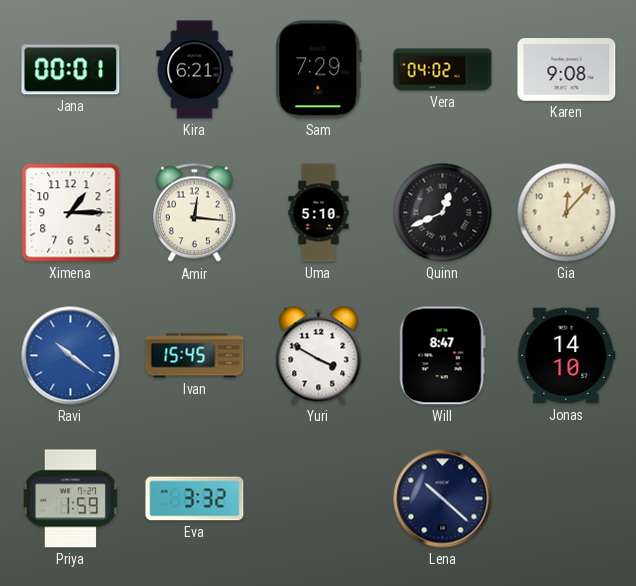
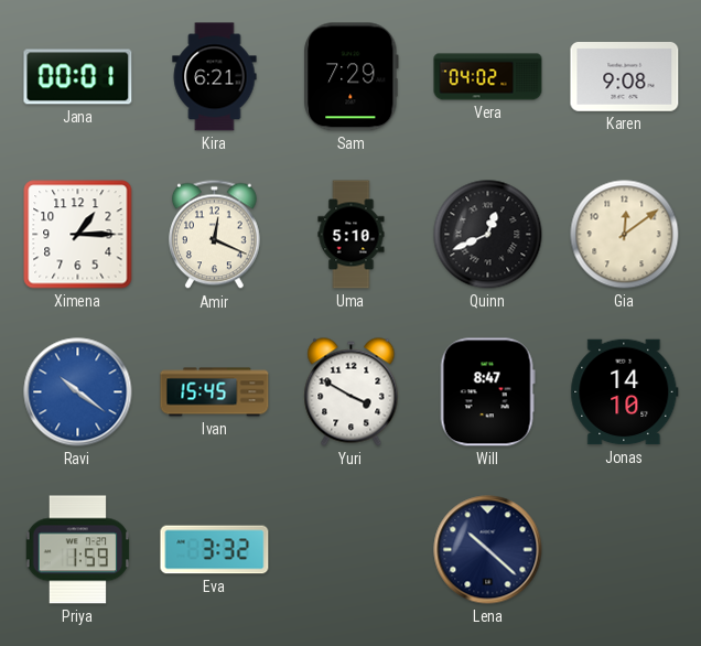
Amir: 12:16 -> 12:19 (215, 235)
Gia: 12:07 -> 12:09 (625, 235)
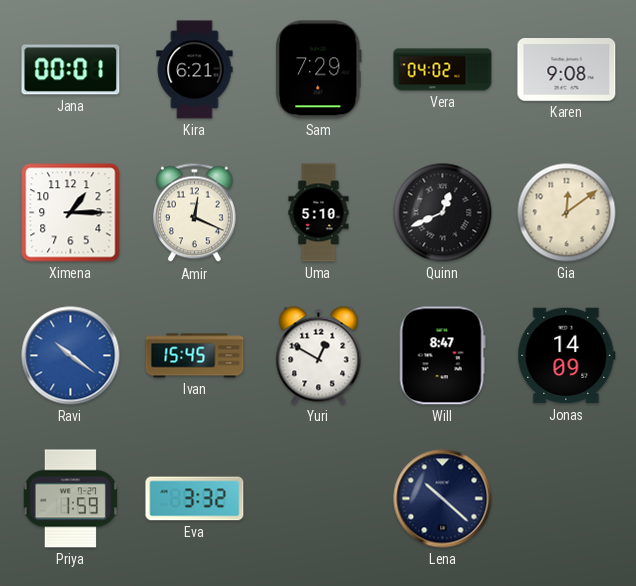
Yuri: 3:50 -> 12:50 (319, 356)
Jonas: 14:10 -> 14:09 (567, 356)
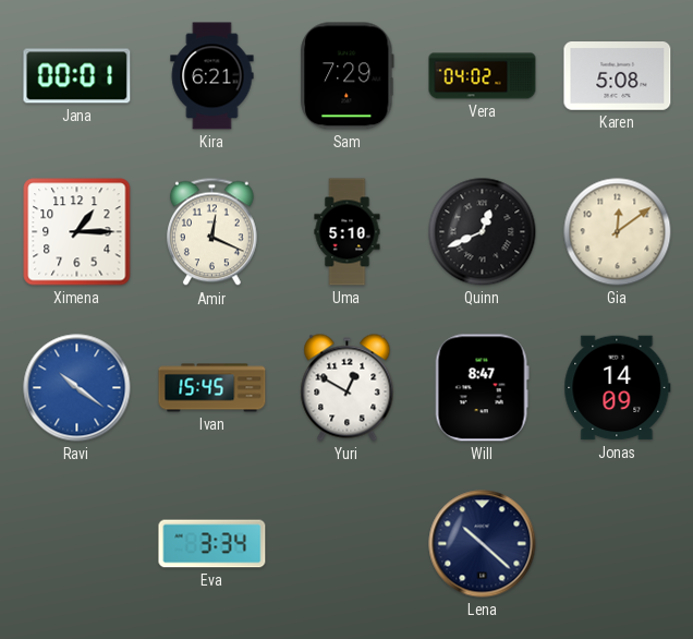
Karen: 9:08 -> 5:08 (618, 76)
Priya: 1:59 -> none (71, 499)
Eva: 3:32 -> 3:34 (212, 544)
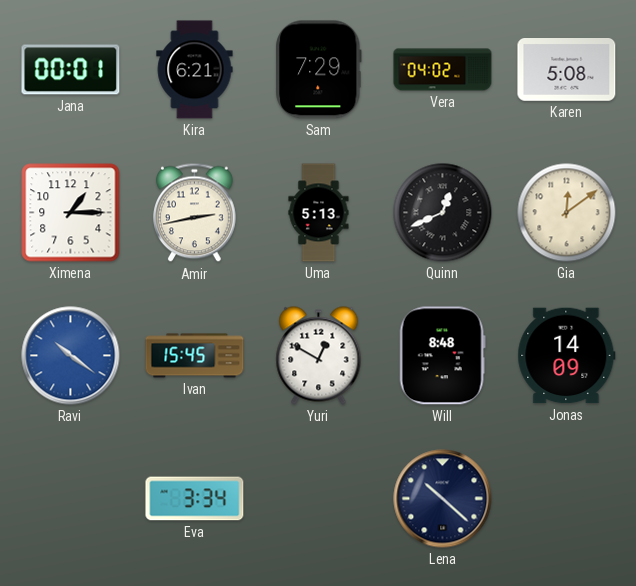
Amir: 12:19 -> 2:43 (195, 213)
Uma: 5:10 -> 5:13 (319, 213)
Will: 8:47 -> 8:48 (442, 356)
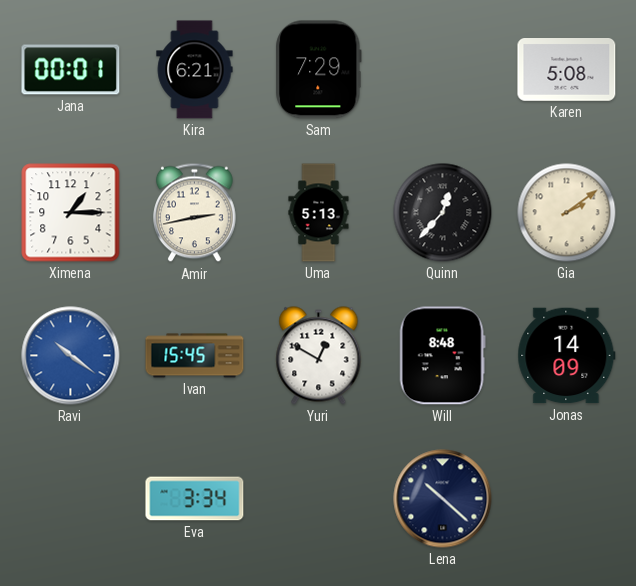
Vera: 04:02 -> none (443, 70)
Quinn: 12:41 -> 12:37 (443, 213)
Gia: 12:09 -> 2:09 (567, 213)
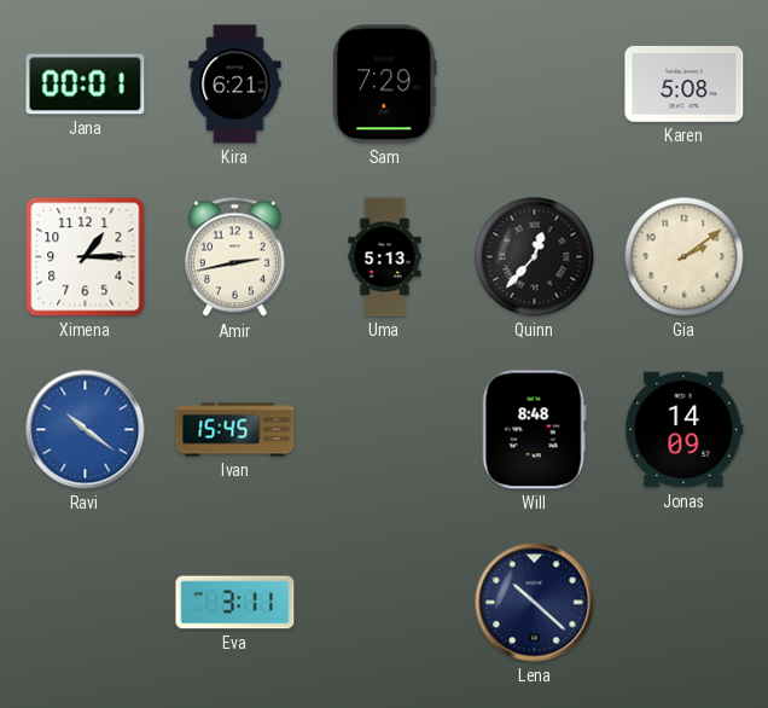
Yuri: 12:50 -> none (319, 356)
Eva: 3:34 -> 3:11 (235, 603)
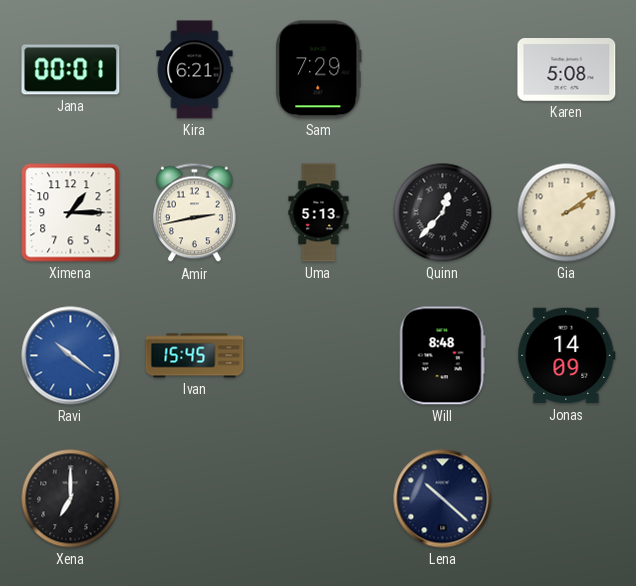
Xena: none -> 7:00 (71, 499)
Eva: 3:11 -> none (235, 603)
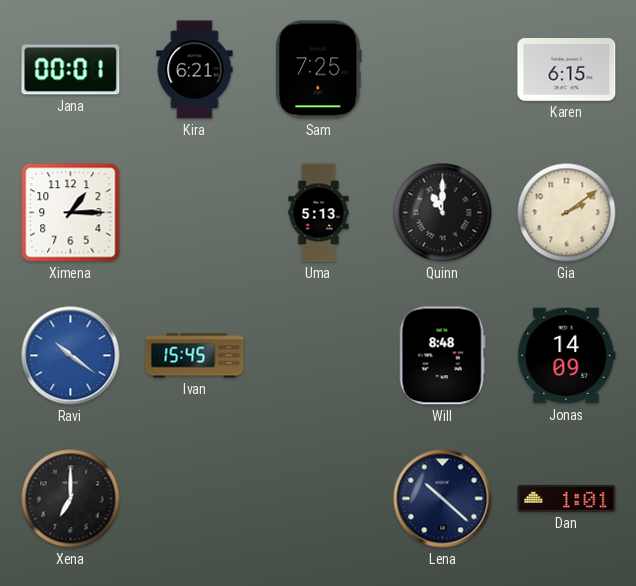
Sam: 7:29 -> 7:25 (319, 70)
Karen: 5:08 -> 6:15 (567, 70)
Amir: 2:43 -> none (195, 213)
Quinn: 12:37 -> 11:00 (443, 213)
Dan: none -> 1:01 (567, 498)
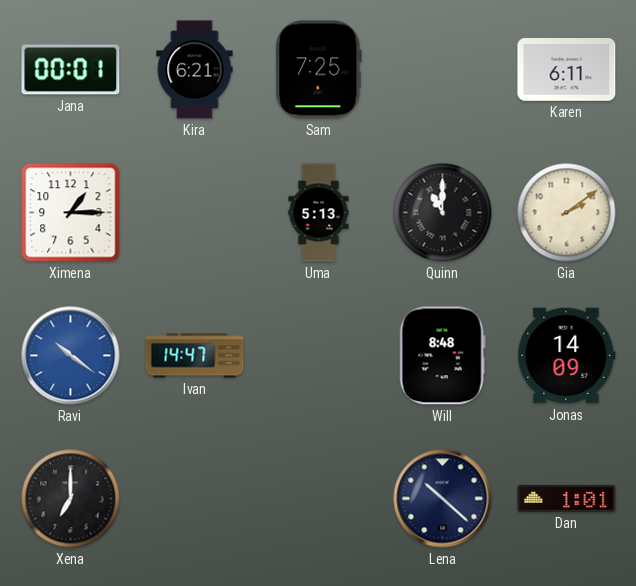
Karen: 6:15 -> 6:11 (567, 70)
Ivan: 15:45 -> 14:47 (195, 356)
